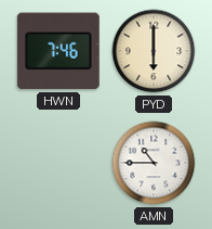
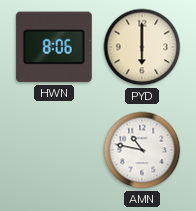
HWN: 7:46 -> 8:06 (54, 47)
AMN: 10:45 -> 10:47 (142, 150)
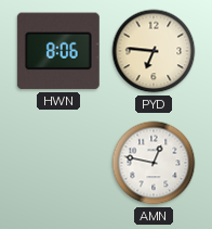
PYD: 6:00 -> 6:46 (154, 51)
AMN: 10:47 -> 12:47 (154, 163)
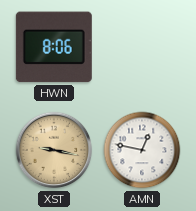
PYD: 6:46 -> none (154, 51)
XST: none -> 9:17 (54, 150)
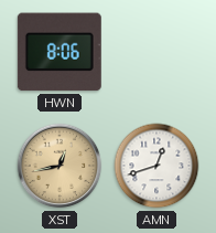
XST: 9:17 -> 12:43 (60, 166)
AMN: 12:47 -> 12:42 (156, 166)
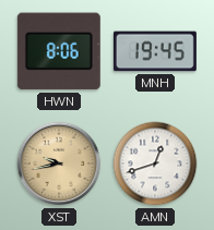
MNH: none -> 19:45 (155, 51)
XST: 12:43 -> 9:43 (59, 164)
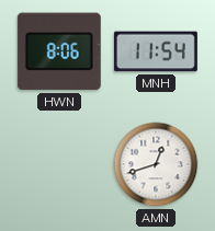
MNH: 19:45 -> 11:54 (156, 51)
XST: 9:43 -> none (59, 164)
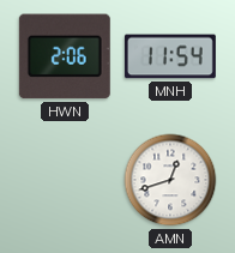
HWN: 8:06 -> 2:06 (65, 56)
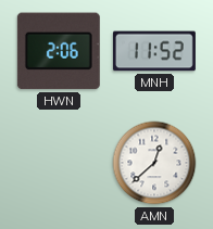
MNH: 11:54 -> 11:52 (154, 51)
AMN: 12:42 -> 12:38 (154, 163)
